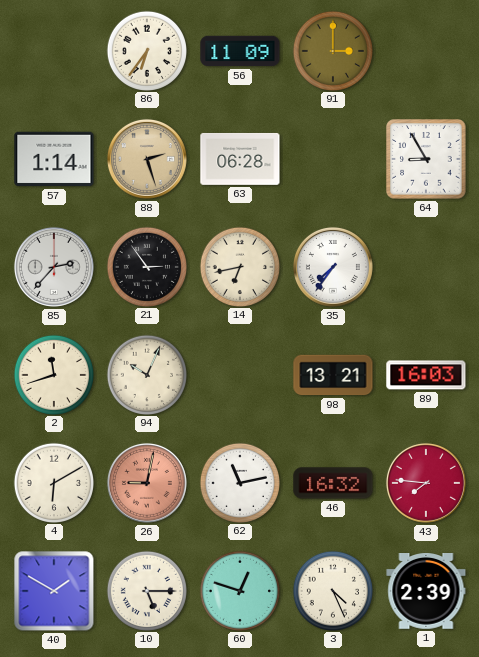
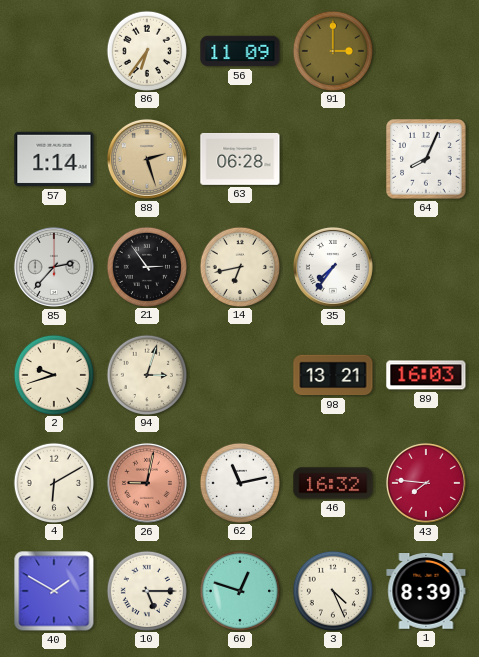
64: 8:55 -> 8:04 (426, 159)
2: 11:42 -> 9:42 (53, 374)
94: 10:04 -> 3:03 (146, 374)
1: 2:39 -> 8:39 (426, 592)
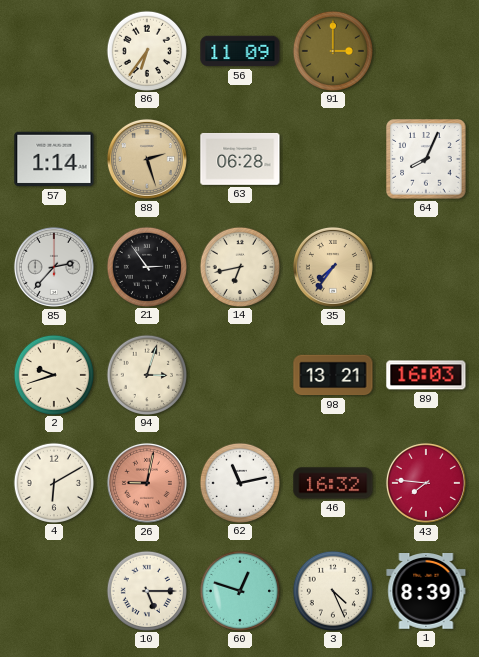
35 dial: white -> champagne (333, 267)
40: 1:50 -> none (54, 591)
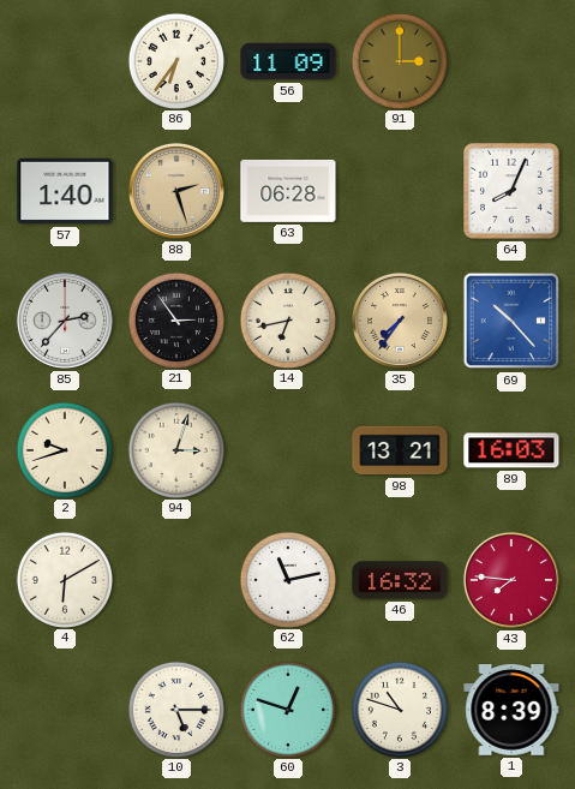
57: 1:14 -> 1:40 (65, 191)
69: none -> 10:23 (511, 321)
26: 9:02 -> none (147, 483)
3: 4:26 -> 10:48 (399, 709)
